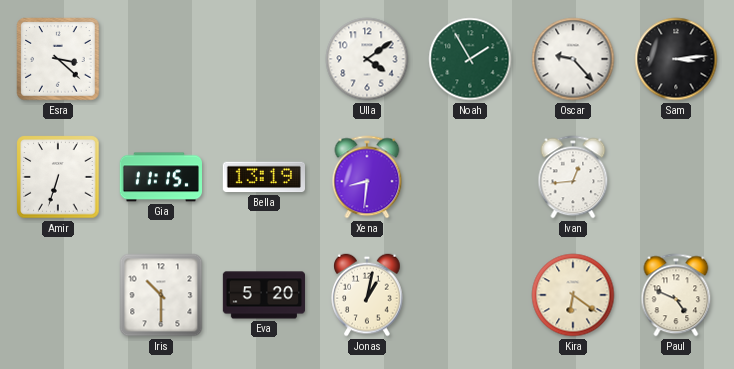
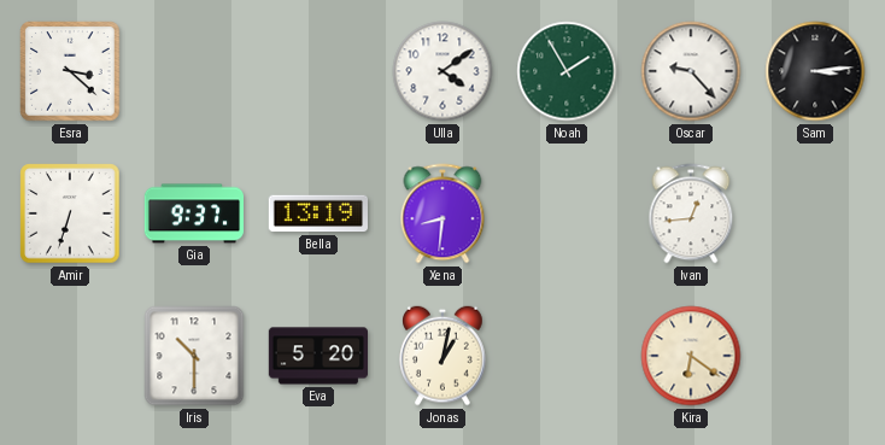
Gia: 11:15 -> 9:37 (193, 213)
Paul: 4:49 -> none (676, 295)
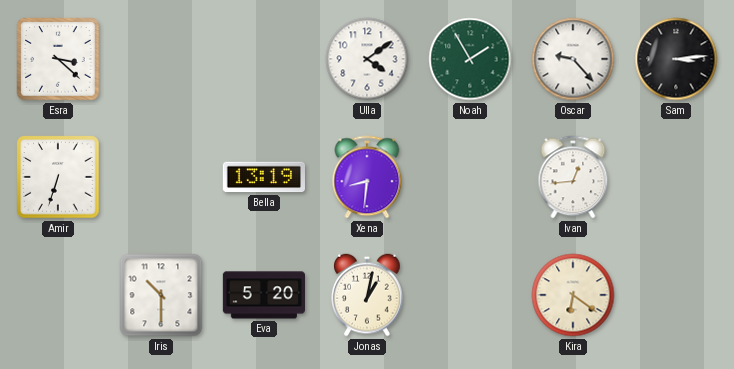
Gia: 9:37 -> none (193, 213)
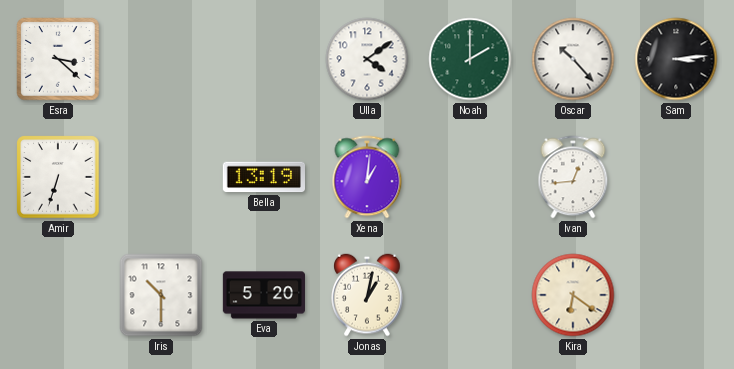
Noah: 1:55 -> 2:00 (470, 59)
Oscar: 9:23 -> 10:23 (573, 59)
Xena: 8:31 -> 1:01 (367, 177)
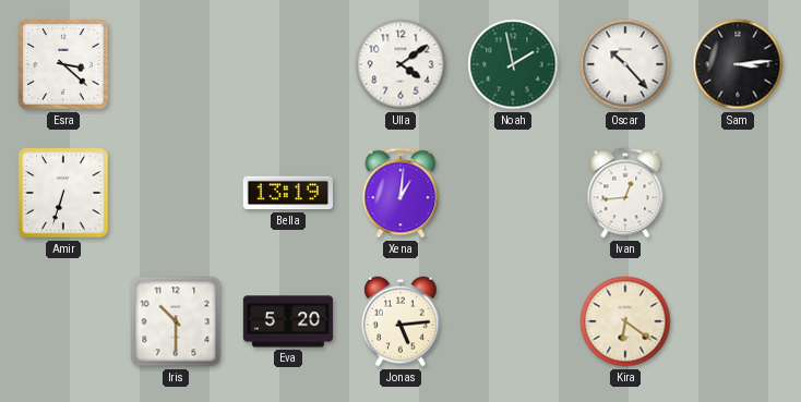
Noah: 2:00 -> 1:58 (513, 64)
Jonas: 1:02 -> 5:14 (400, 321)
